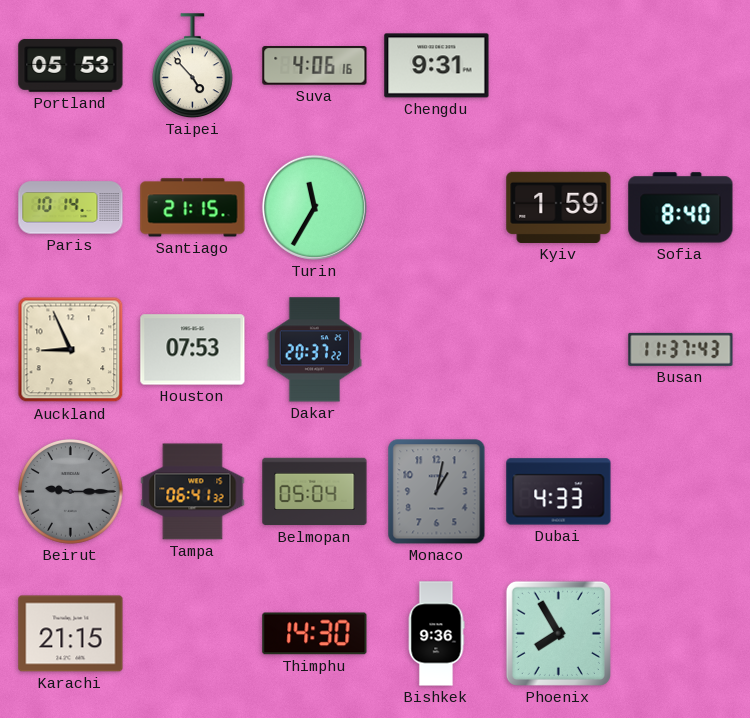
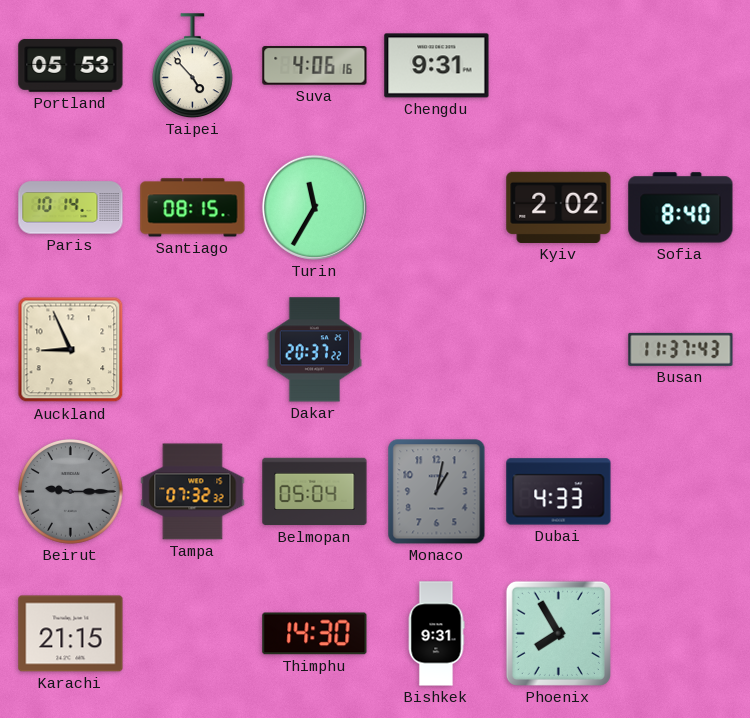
Santiago: 21:15 -> 08:15 (193, 208)
Kyiv: 1:59 -> 2:02 (559, 207)
Houston: 07:53 -> none (193, 350)
Tampa: 06:41 -> 07:32 (193, 492)
Bishkek: 9:36 -> 9:31 (436, 634)
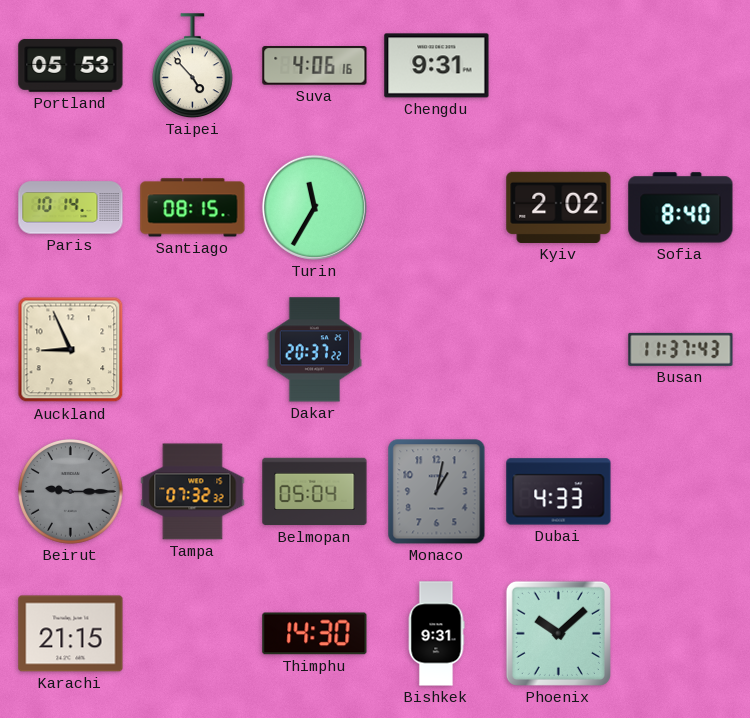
Phoenix: 7:55 -> 10:08 (558, 633)
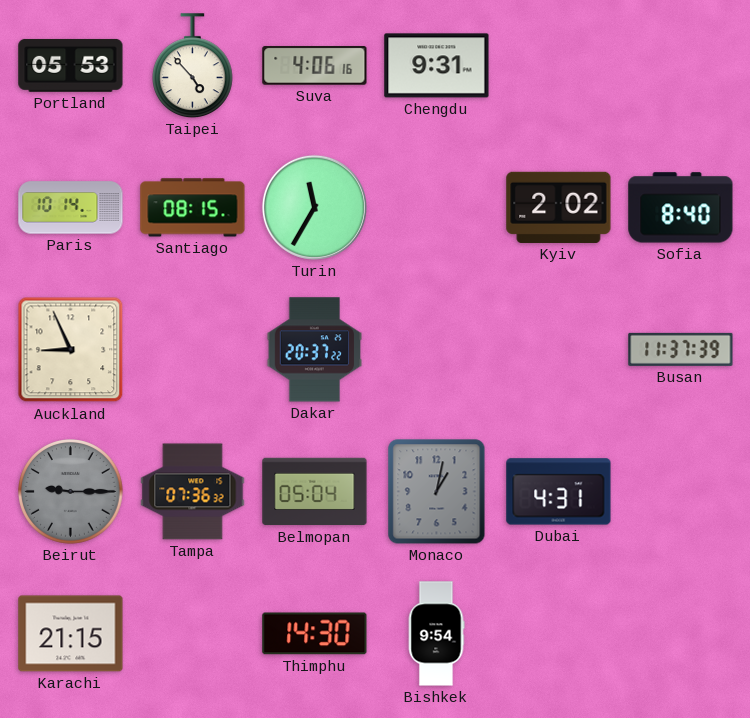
Busan: 11:37:43 -> 11:37:39 (681, 349)
Tampa: 07:32 -> 07:36 (193, 492)
Dubai: 4:33 -> 4:31 (559, 492)
Bishkek: 9:31 -> 9:54 (436, 634)
Phoenix: 10:08 -> none (558, 633)
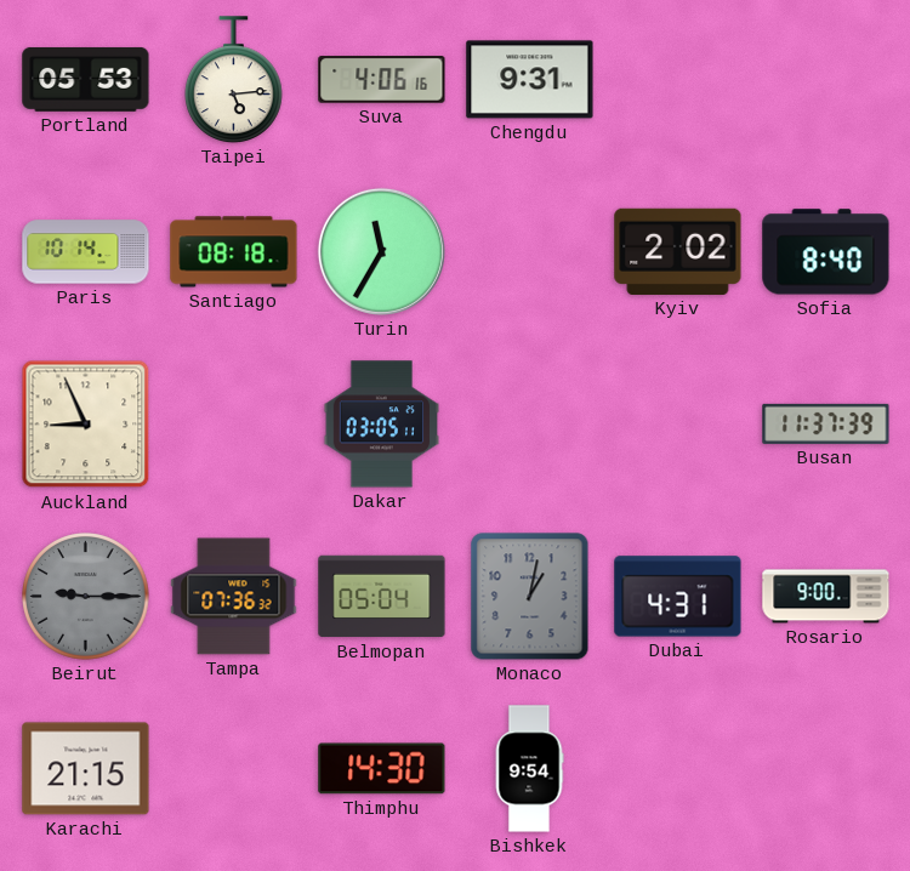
Taipei: 4:53 -> 5:14 (234, 80)
Santiago: 08:15 -> 08:18 (234, 252)
Dakar: 20:37 -> 03:05 (382, 425)
Rosario: none -> 9:00 (826, 597)
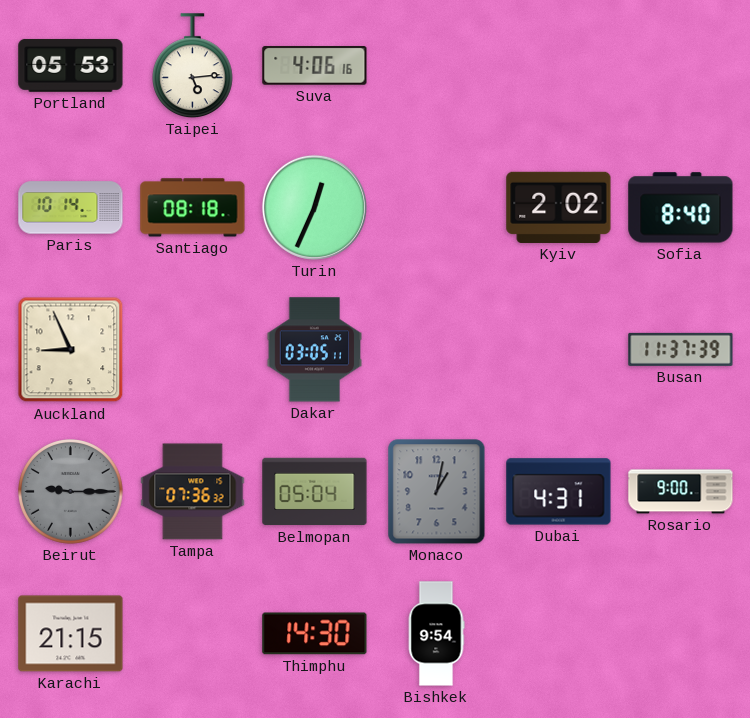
Chengdu: 9:31 -> none (530, 80)
Turin: 11:35 -> 12:34 (314, 207)
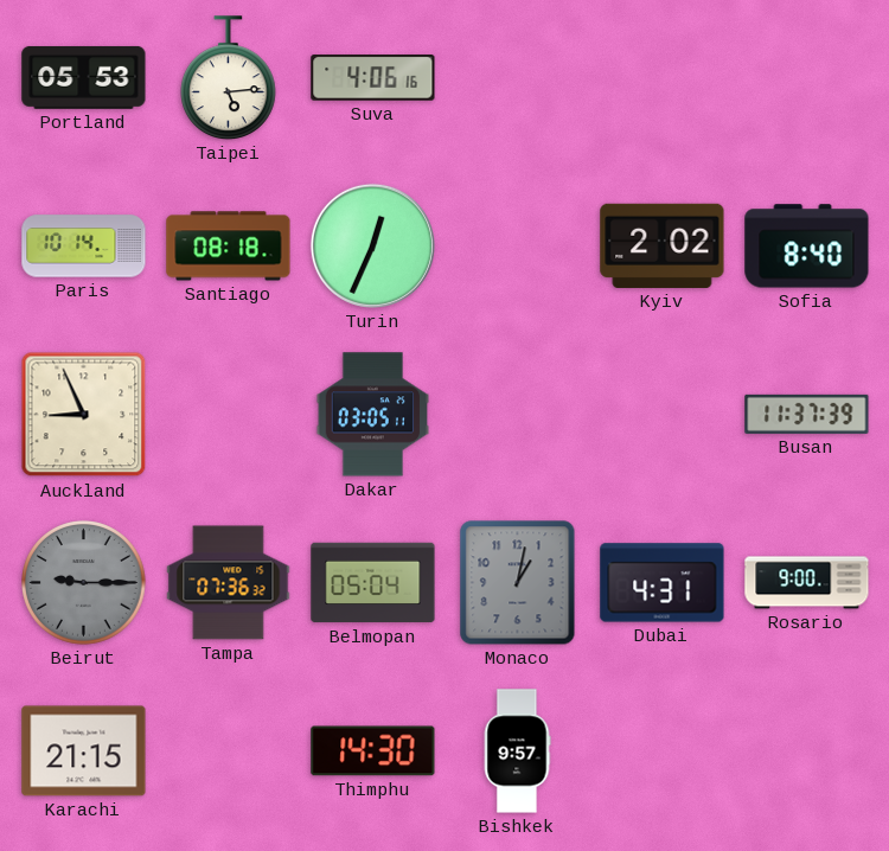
Bishkek: 9:54 -> 9:57 (517, 751)
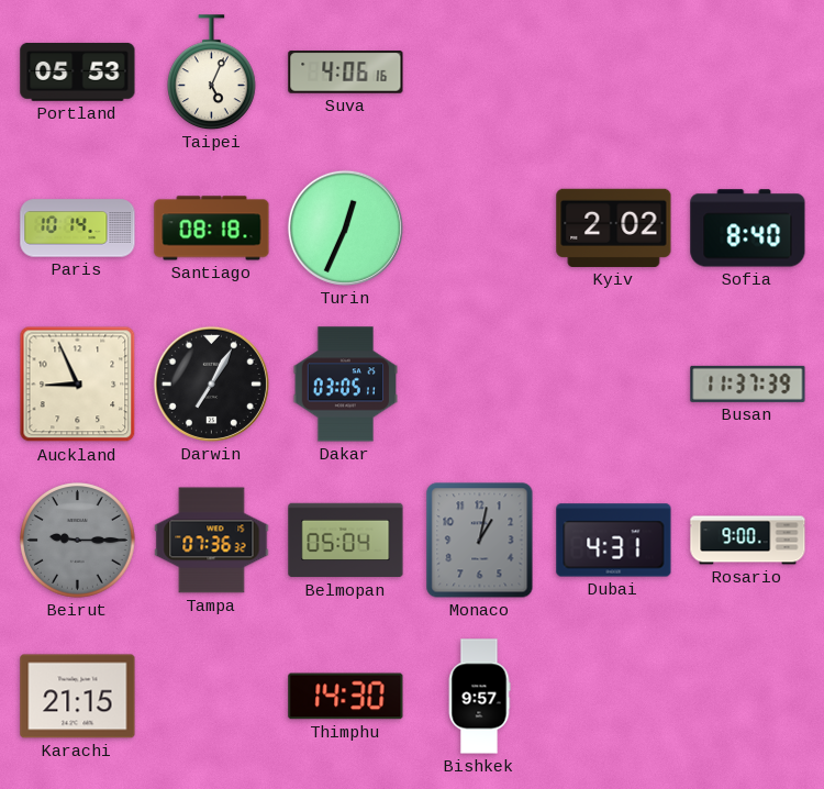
Taipei: 5:14 -> 5:04 (212, 73)
Darwin: none -> 7:05 (211, 384)
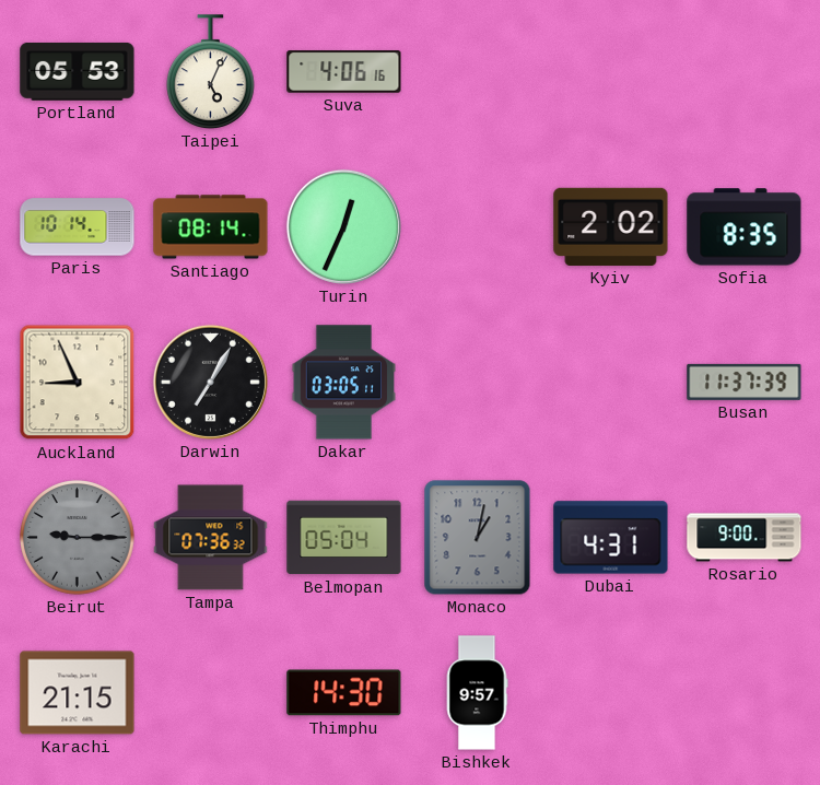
Santiago: 08:18 -> 08:14 (211, 227)
Sofia: 8:40 -> 8:35 (745, 227)
